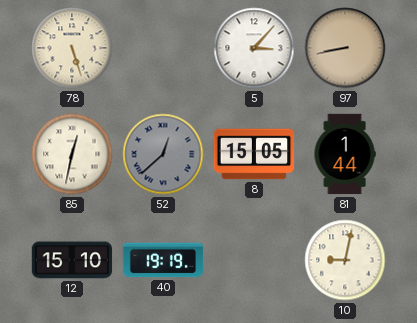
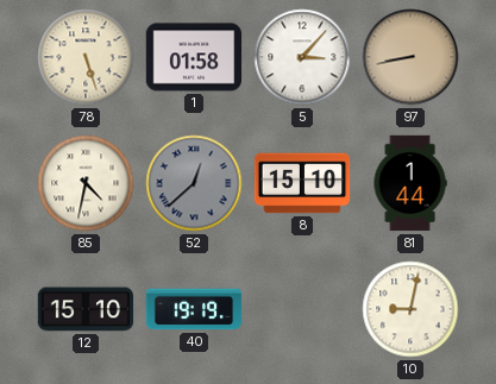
1: none -> 01:58 (194, 57)
85: 12:32 -> 4:32 (86, 183)
8: 15:05 -> 15:10 (302, 183)
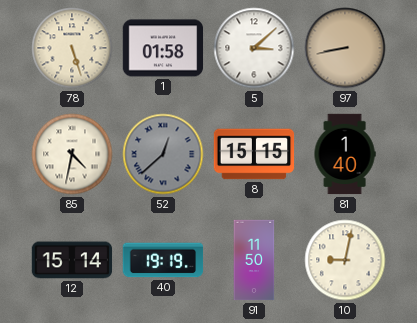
5: 3:07 -> 3:08 (254, 48)
8: 15:10 -> 15:15 (254, 154)
81: 1:44 -> 1:40 (345, 154)
12: 15:10 -> 15:14 (72, 260)
91: none -> 11:50 (254, 260)
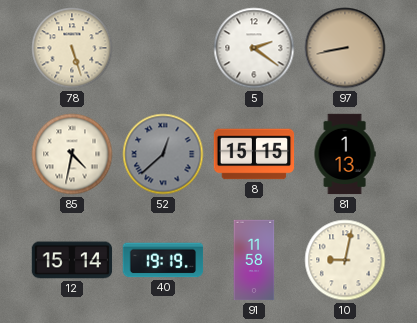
1: 01:58 -> none (163, 48)
5: 3:08 -> 2:21 (254, 48)
81: 1:40 -> 1:13 (345, 154)
91: 11:50 -> 11:58 (254, 260)
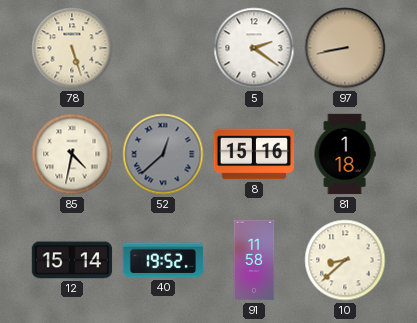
8: 15:15 -> 15:16 (254, 154)
81: 1:13 -> 1:18 (345, 154)
40: 19:19 -> 19:52 (163, 260)
10: 9:02 -> 8:38 (345, 260)
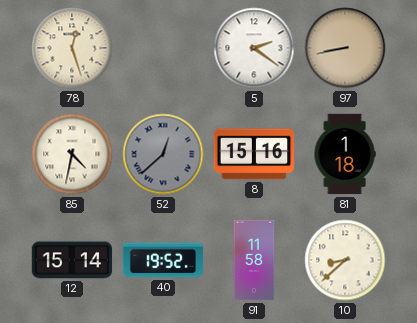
78: 5:27 -> 12:27 (72, 48)
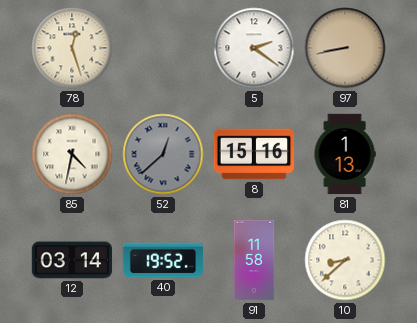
81: 1:18 -> 1:13 (345, 154)
12: 15:14 -> 03:14 (72, 260)
